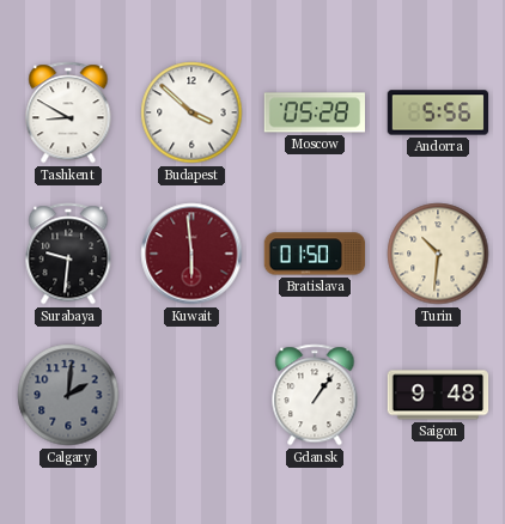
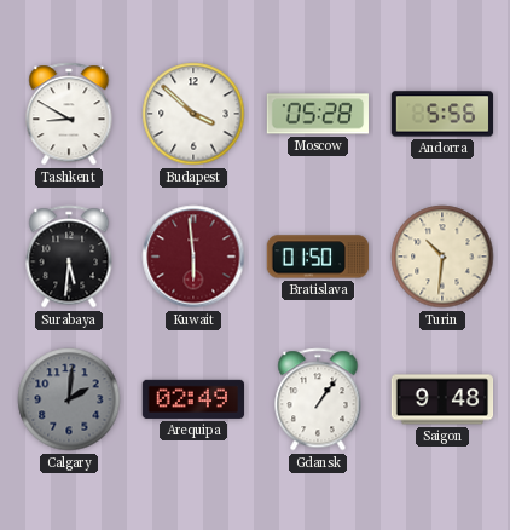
Surabaya: 9:31 -> 5:31 (69, 257)
Arequipa: none -> 02:49 (193, 399)
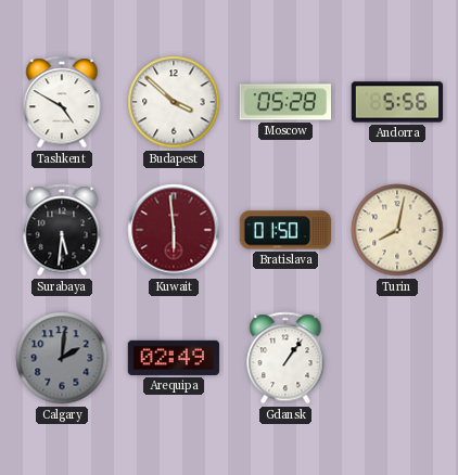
Tashkent: 8:50 -> 4:50 (62, 102)
Turin: 10:31 -> 8:02 (397, 230)
Saigon: 9:48 -> none (442, 399)
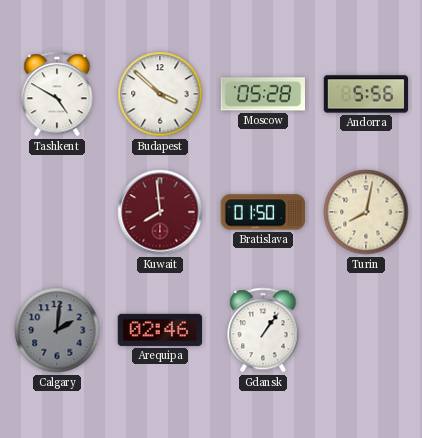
Surabaya: 5:31 -> none (62, 230)
Kuwait: 5:59 -> 7:59 (160, 212)
Arequipa: 02:49 -> 02:46 (160, 330)
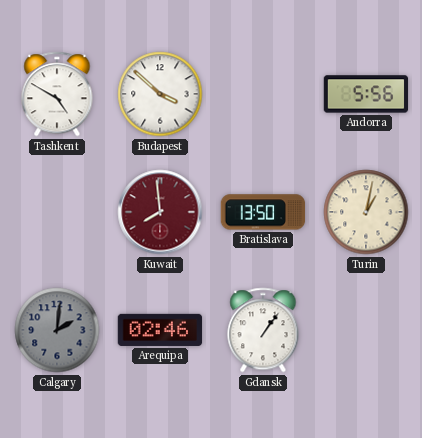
Moscow: 05:28 -> none (263, 94)
Bratislava: 01:50 -> 13:50 (263, 212)
Turin: 8:02 -> 1:02 (366, 212)
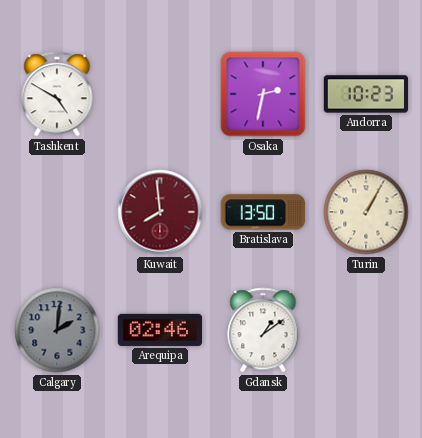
Budapest: 3:52 -> none (160, 94)
Osaka: none -> 2:32 (263, 94)
Andorra: 5:56 -> 10:23 (366, 94)
Turin: 1:02 -> 1:05 (366, 212)
Gdansk: 1:06 -> 1:09 (263, 330)
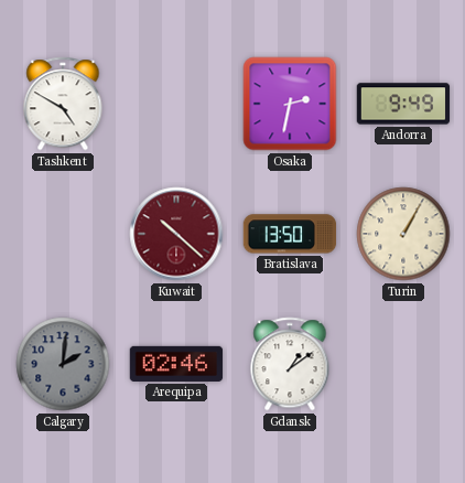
Andorra: 10:23 -> 9:49 (403, 104)
Kuwait: 7:59 -> 10:22 (176, 234)
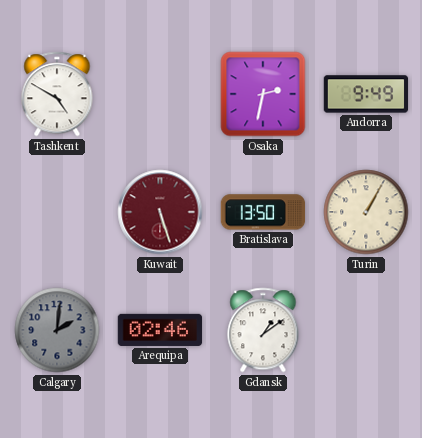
Kuwait: 10:22 -> 5:27 (160, 212)
